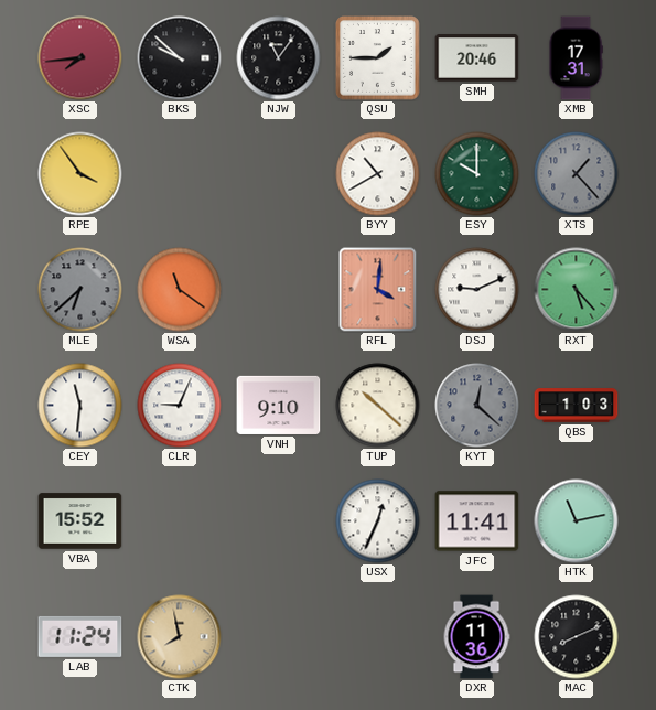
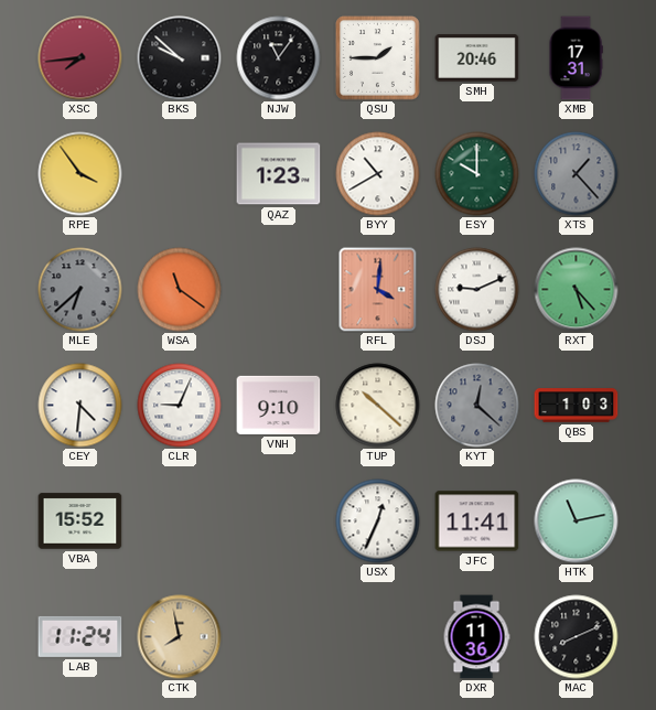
QAZ: none -> 1:23 (279, 174)
CEY: 11:31 -> 4:31 (80, 406)
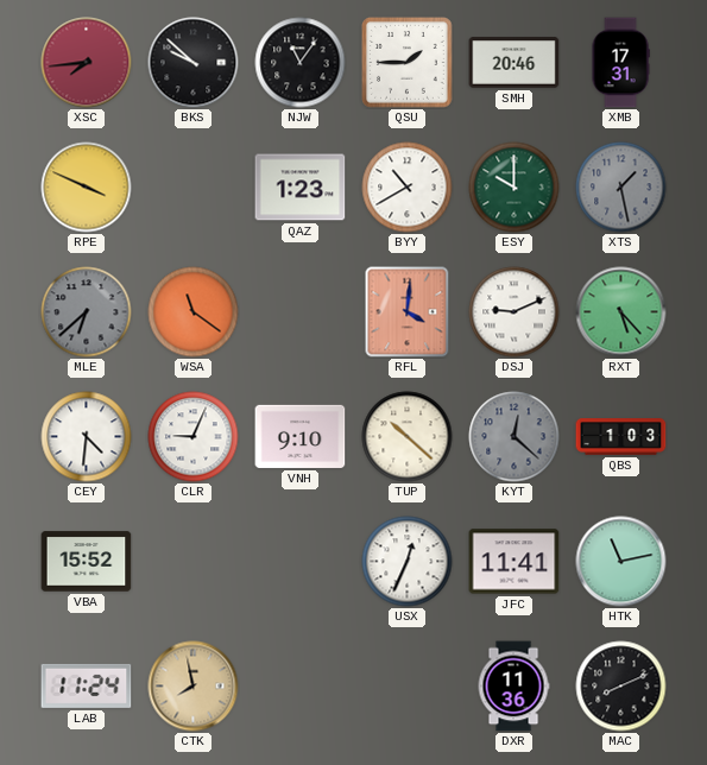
RPE: 3:54 -> 3:49 (87, 188)
XTS: 1:23 -> 1:28 (621, 188)
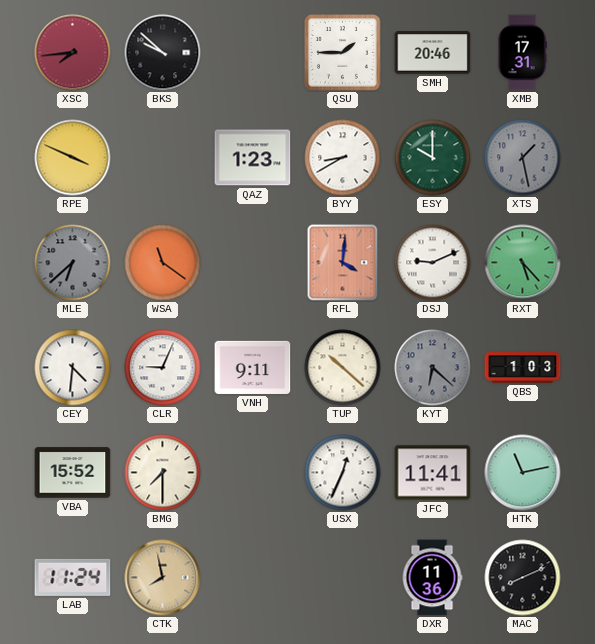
NJW: 11:06 -> none (301, 63)
BYY: 10:40 -> 8:40 (343, 158)
VNH: 9:10 -> 9:11 (253, 367)
KYT: 12:22 -> 6:22 (433, 368)
BMG: none -> 7:30 (163, 473)
